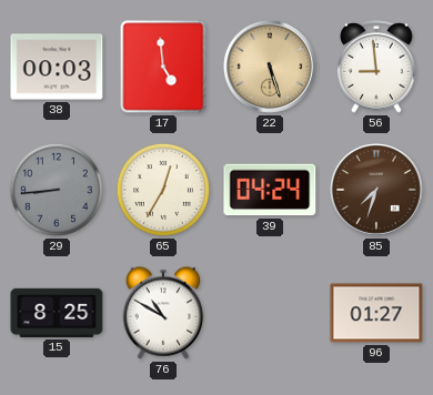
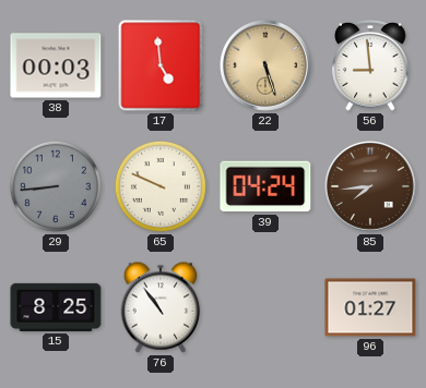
65: 12:35 -> 9:49 (161, 186)
85: 7:33 -> 7:44 (370, 186)
76: 10:50 -> 10:54 (161, 307)
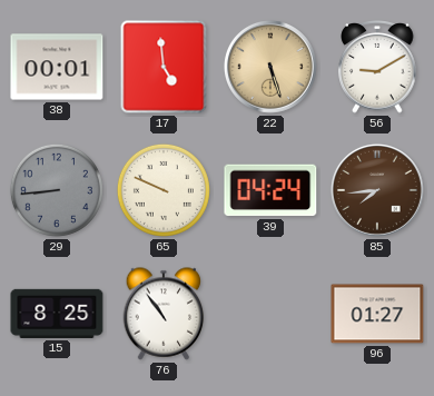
38: 00:03 -> 00:01 (57, 67)
56: 8:59 -> 9:10 (377, 67)
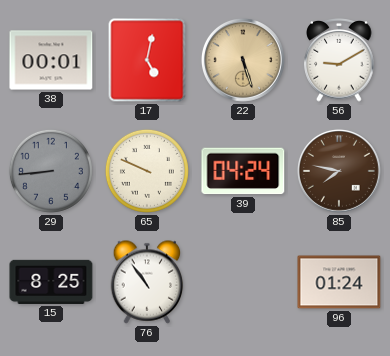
17: 4:59 -> 5:02 (147, 60)
85: 7:44 -> 7:47 (339, 171)
96: 01:27 -> 01:24 (339, 282)
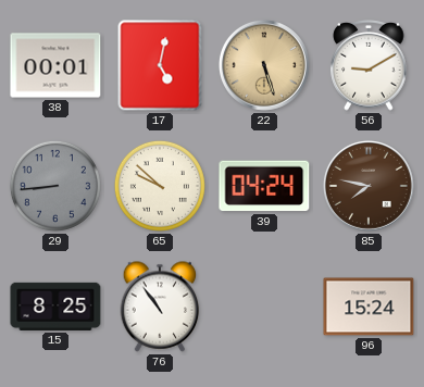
65: 9:49 -> 9:52 (160, 186)
96: 01:24 -> 15:24 (369, 307)
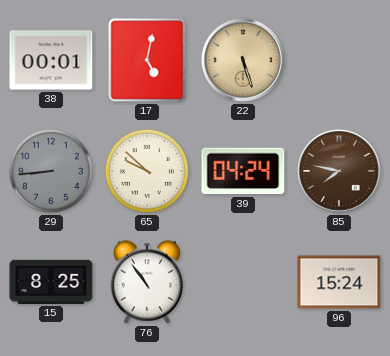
56: 9:10 -> none (369, 65)
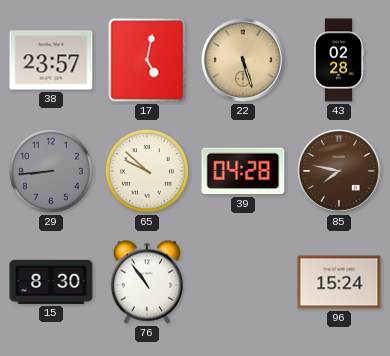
38: 00:01 -> 23:57 (51, 60)
43: none -> 02:28 (340, 60)
39: 04:24 -> 04:28 (243, 171)
15: 8:25 -> 8:30 (51, 282)
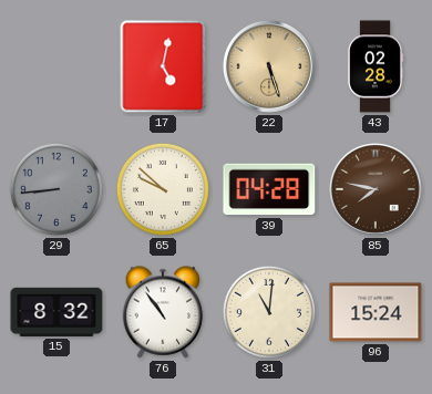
38: 23:57 -> none (51, 60)
15: 8:30 -> 8:32 (56, 312)
31: none -> 11:01 (269, 312)
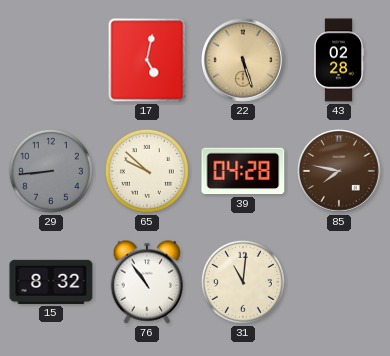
96: 15:24 -> none (376, 312)
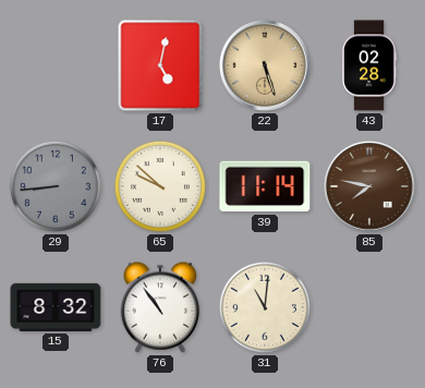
39: 04:28 -> 11:14 (265, 186)
